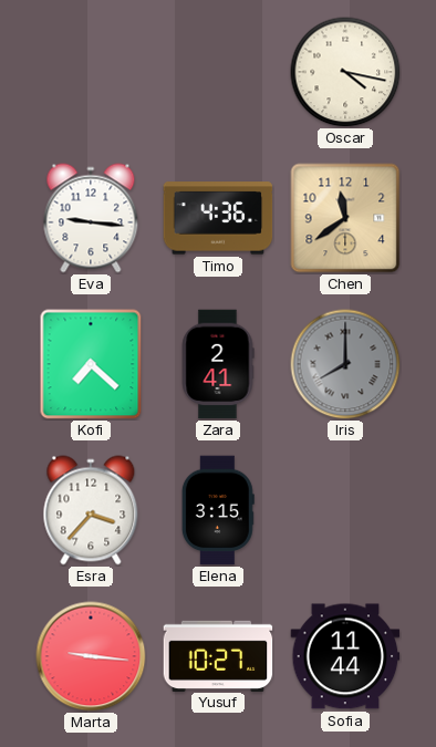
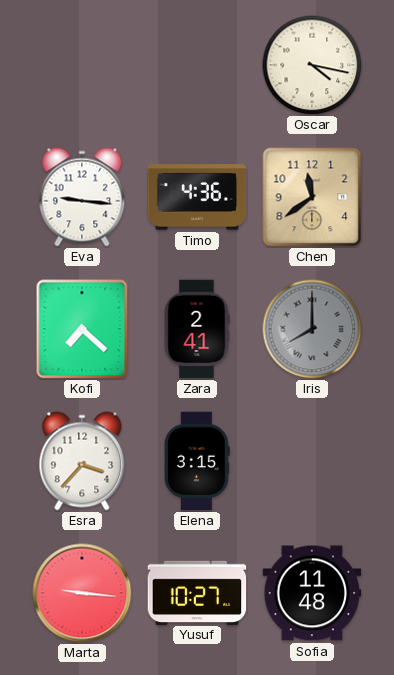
Sofia: 11:44 -> 11:48 (312, 593)
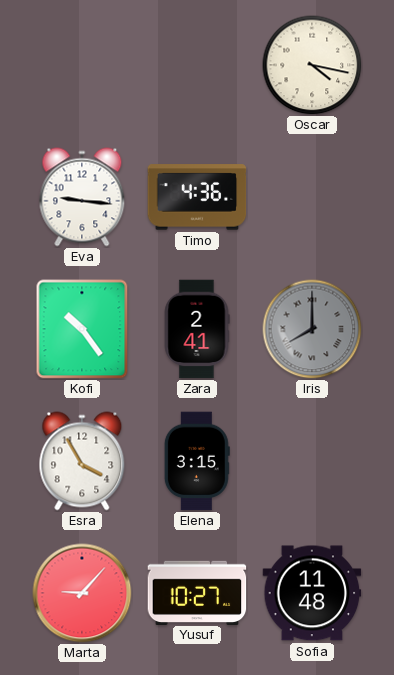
Chen: 11:39 -> none (312, 197)
Kofi: 7:22 -> 10:24 (82, 329)
Esra: 3:37 -> 3:55 (82, 461)
Marta: 9:16 -> 9:07 (82, 593)
